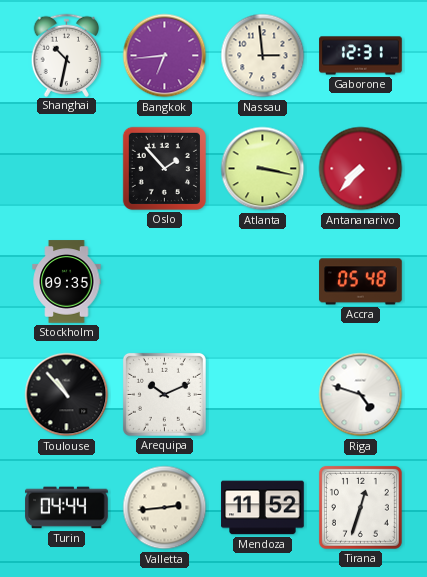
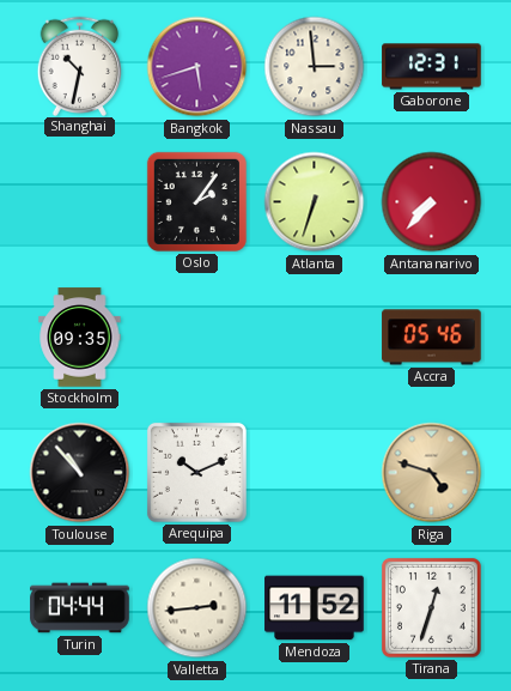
Bangkok: 6:44 -> 5:42 (197, 67)
Oslo: 1:53 -> 2:06 (196, 201)
Atlanta: 3:17 -> 6:33 (315, 202)
Accra: 05:48 -> 05:46 (432, 338)
Riga dial: white -> champagne (432, 473)
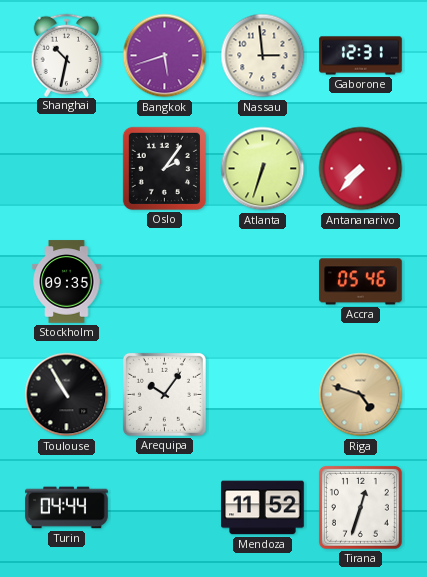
Toulouse: 10:53 -> 10:55 (67, 395)
Arequipa: 10:11 -> 10:06 (164, 394)
Valletta: 2:44 -> none (197, 608)
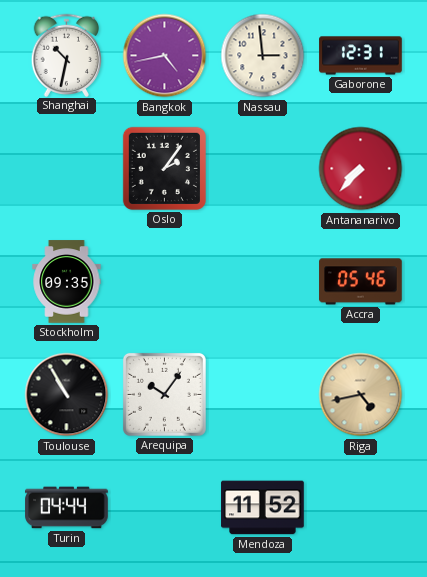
Bangkok: 5:42 -> 4:43 (165, 56)
Atlanta: 6:33 -> none (263, 169)
Riga: 4:48 -> 4:43 (361, 395)
Tirana: 12:33 -> none (360, 507)
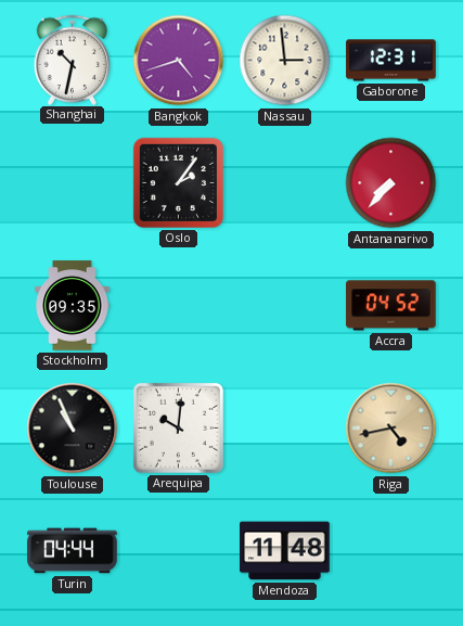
Bangkok: 4:43 -> 4:42 (179, 61)
Accra: 05:46 -> 04:52 (391, 306)
Toulouse: 10:55 -> 10:56 (73, 429)
Arequipa: 10:06 -> 10:01 (178, 427)
Mendoza: 11:52 -> 11:48 (285, 551)
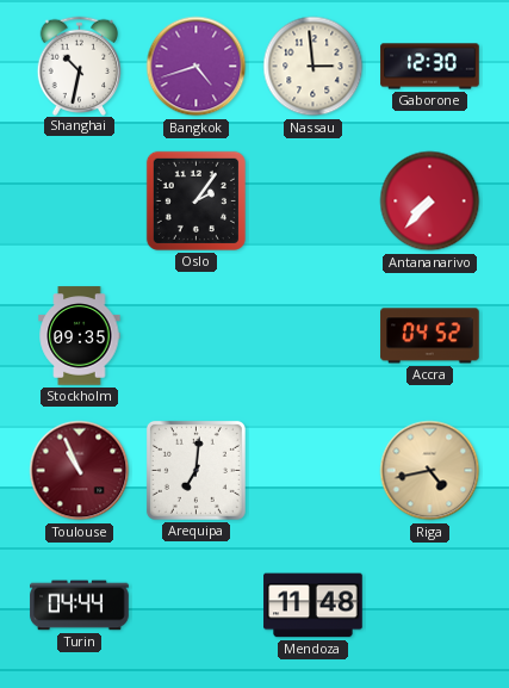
Gaborone: 12:31 -> 12:30 (430, 67)
Toulouse dial: black -> burgundy (80, 471)
Arequipa: 10:01 -> 7:01 (195, 470)
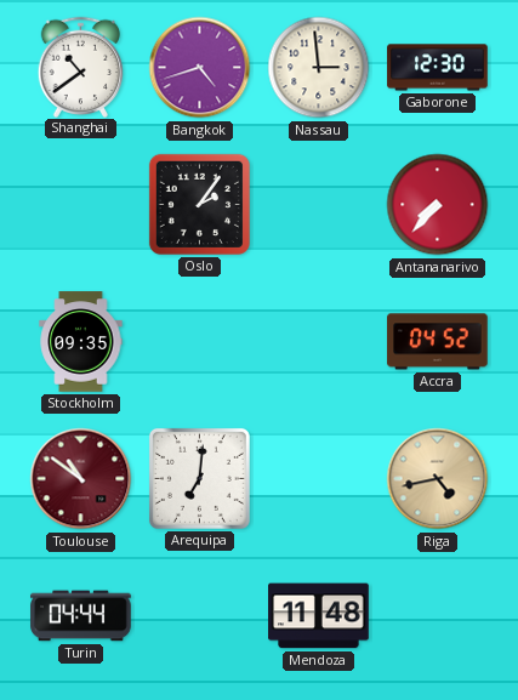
Shanghai: 10:32 -> 10:39 (81, 67)
Toulouse: 10:56 -> 10:51 (81, 479)
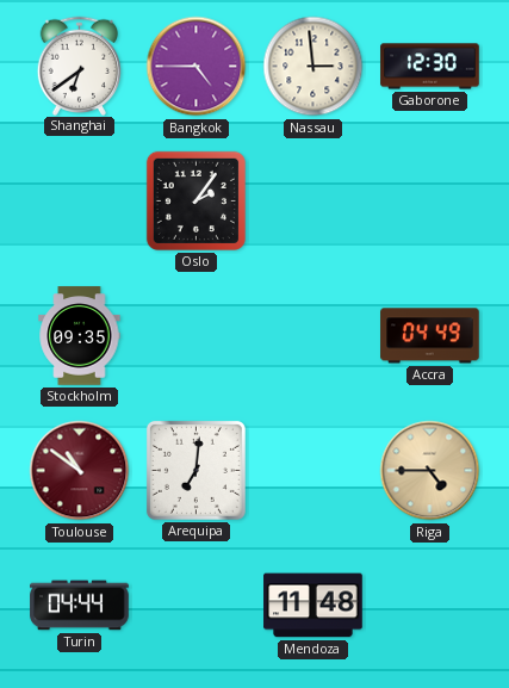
Shanghai: 10:39 -> 6:39 (80, 66)
Bangkok: 4:42 -> 4:45 (197, 67)
Antananarivo: 7:37 -> none (438, 205)
Accra: 04:52 -> 04:49 (430, 336)
Riga: 4:43 -> 4:45 (430, 471)
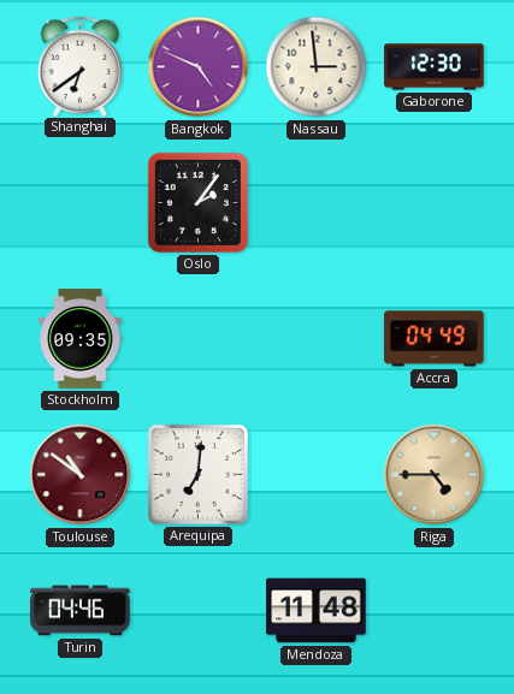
Bangkok: 4:45 -> 4:49 (199, 67)
Turin: 04:44 -> 04:46 (81, 611)
